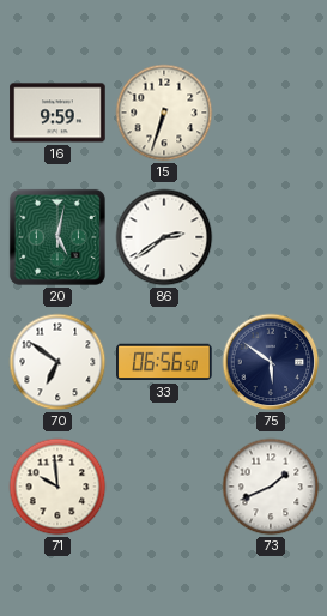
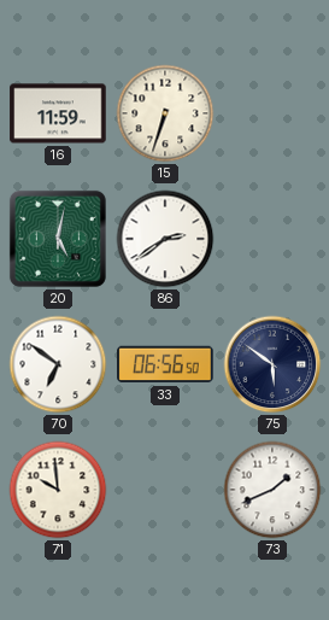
16: 9:59 -> 11:59 (58, 113)
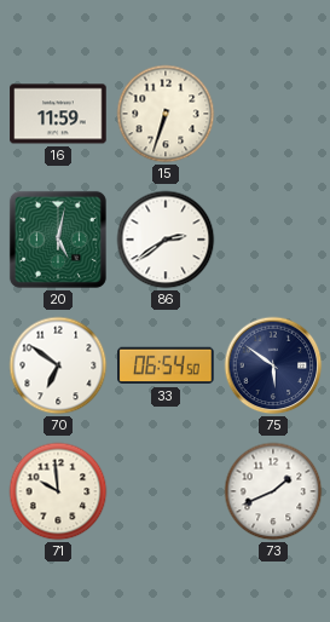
33: 06:56 -> 06:54 (166, 365)
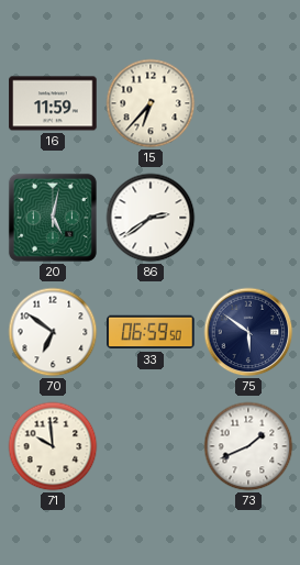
15: 6:33 -> 6:37 (151, 103)
33: 06:54 -> 06:59 (151, 332)
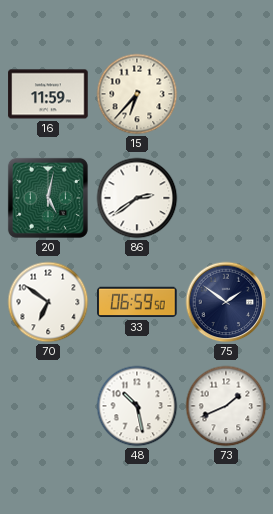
75: 5:51 -> 1:51 (226, 302)
71: 9:59 -> none (53, 446)
48: none -> 10:28 (137, 406)
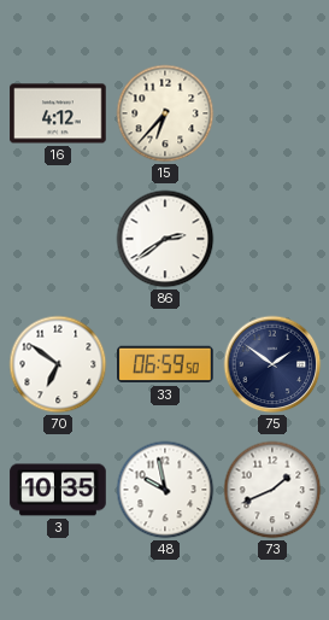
16: 11:59 -> 4:12 (58, 113)
20: 5:02 -> none (48, 198)
3: none -> 10:35 (58, 490)
48: 10:28 -> 9:58 (165, 490)
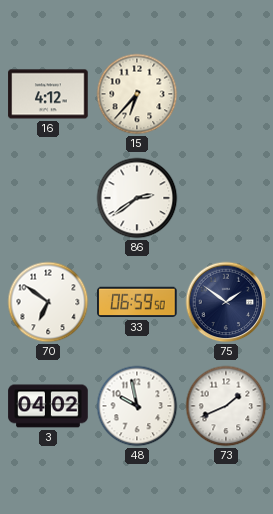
3: 10:35 -> 04:02 (48, 406)
